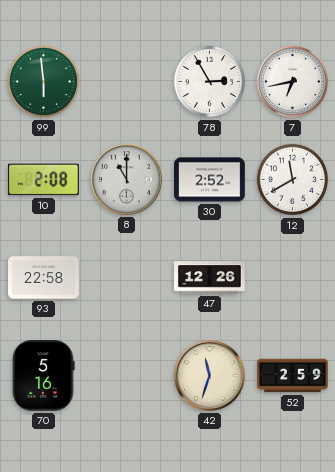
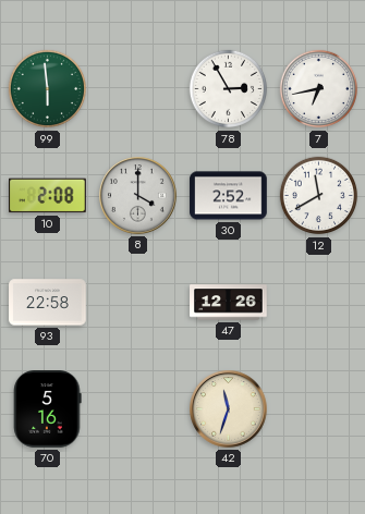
8: 11:00 -> 4:00 (138, 196)
52: 2:59 -> none (293, 376)
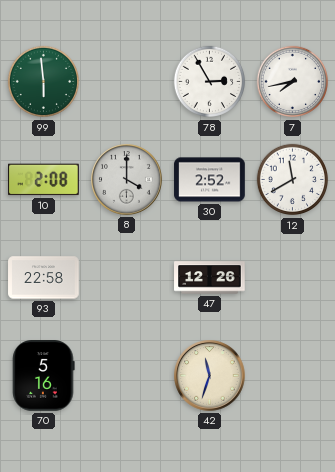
7: 6:43 -> 7:43 (293, 82)
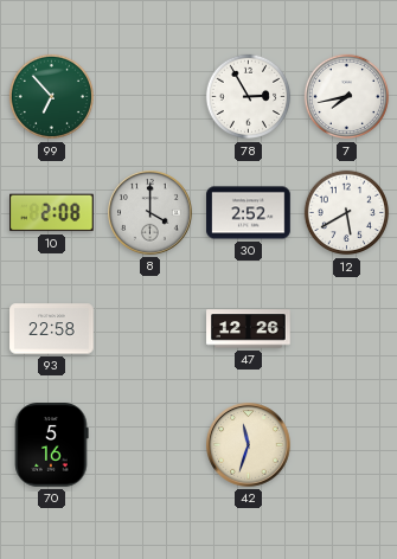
99: 5:59 -> 6:53 (52, 97)
12: 11:40 -> 5:40 (347, 213)
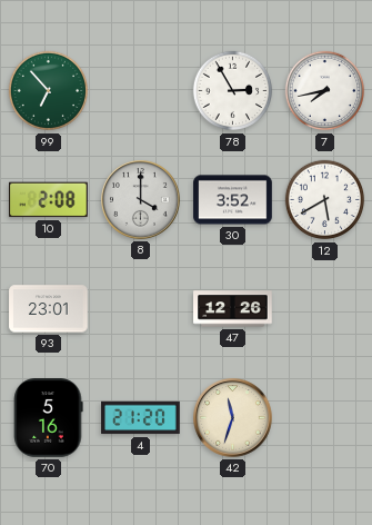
30: 2:52 -> 3:52 (233, 200)
93: 22:58 -> 23:01 (49, 309)
4: none -> 21:20 (141, 418)
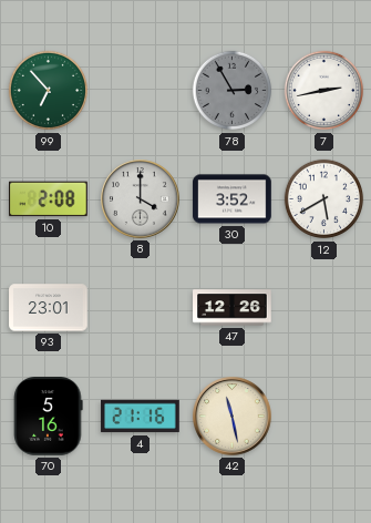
78 dial: white -> grey (233, 91)
7: 7:43 -> 2:43 (324, 91)
4: 21:20 -> 21:16 (141, 417)
42: 11:33 -> 11:28 (233, 417)
